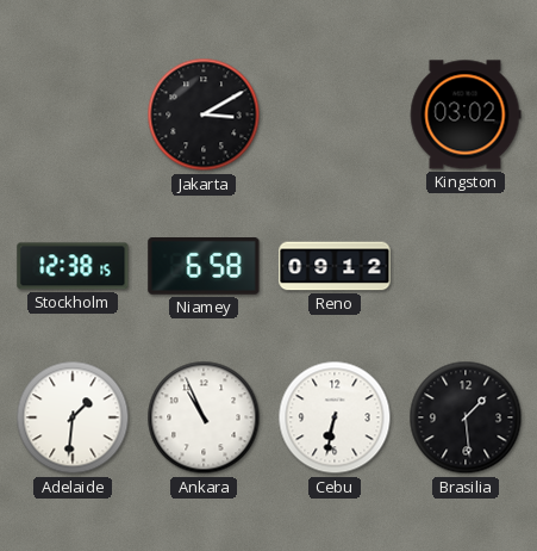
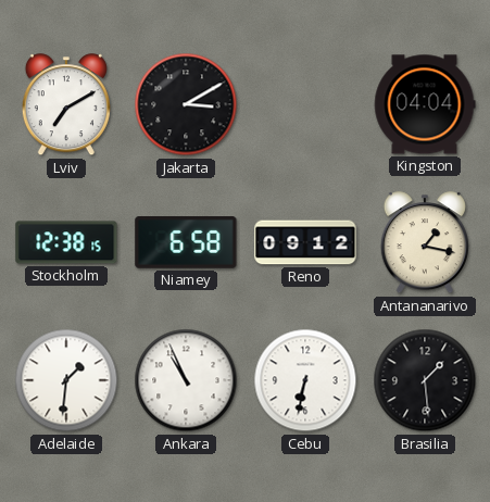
Lviv: none -> 7:10 (66, 105)
Kingston: 03:02 -> 04:04 (425, 104)
Antananarivo: none -> 1:17 (425, 243)
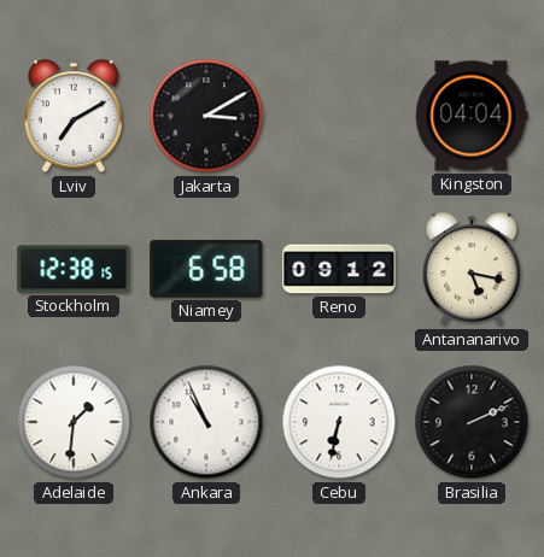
Antananarivo: 1:17 -> 5:17 (472, 270)
Brasilia: 1:29 -> 2:11 (472, 422)
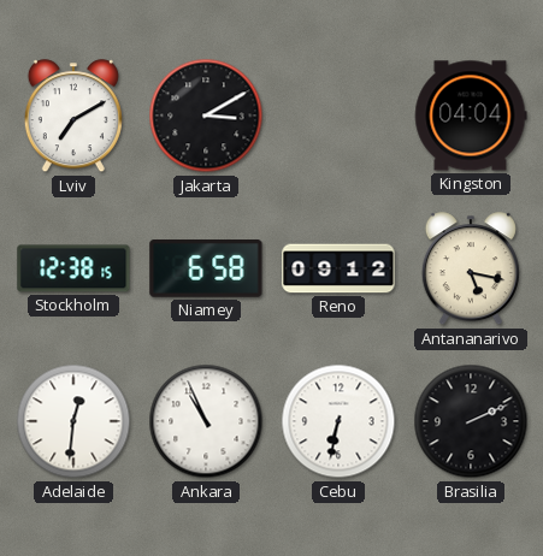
Adelaide: 1:31 -> 12:31 (73, 421)
